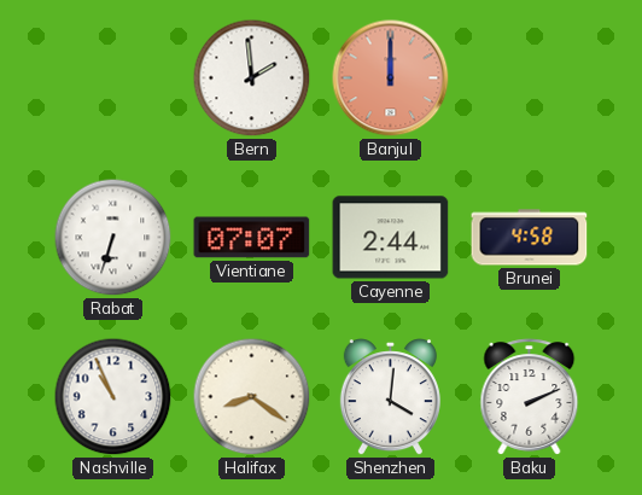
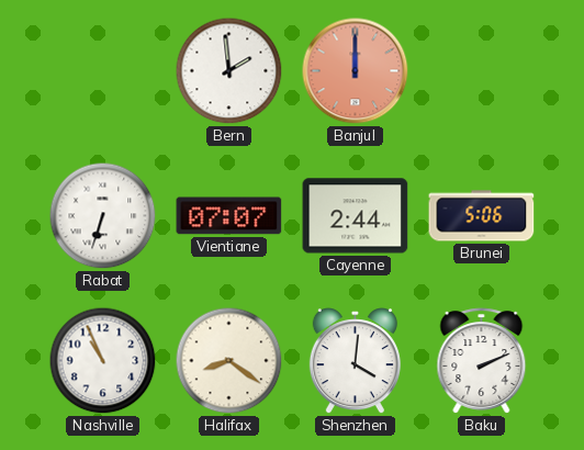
Brunei: 4:58 -> 5:06 (482, 216)
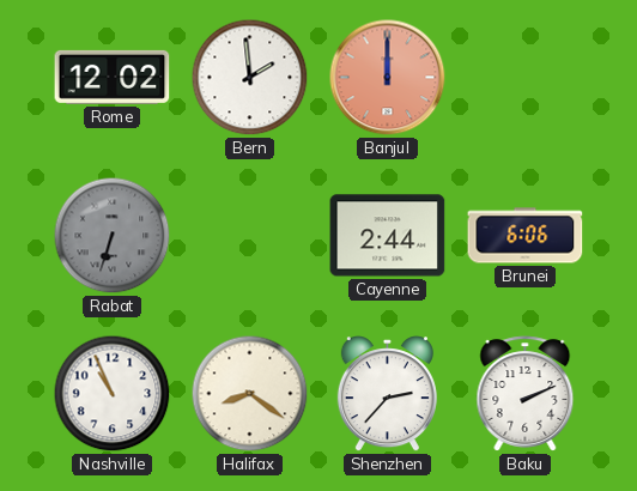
Rome: none -> 12:02 (113, 77)
Rabat dial: white -> grey (113, 236)
Vientiane: 07:07 -> none (229, 216)
Brunei: 5:06 -> 6:06 (526, 236)
Shenzhen: 4:01 -> 2:37 (387, 394)
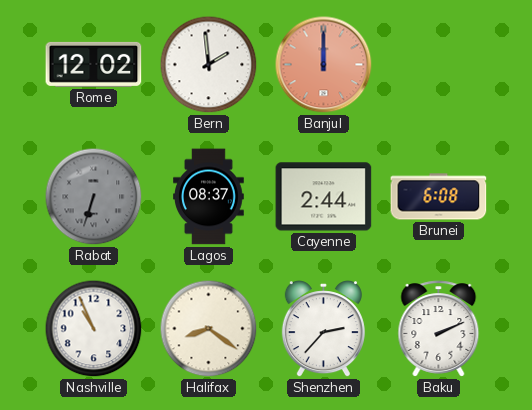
Lagos: none -> 08:37 (209, 197)
Brunei: 6:06 -> 6:08 (439, 197)
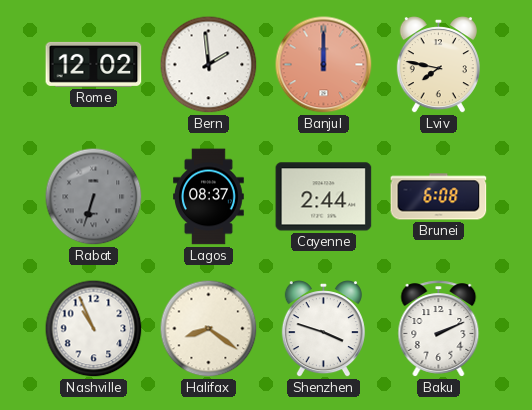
Lviv: none -> 7:47 (438, 65)
Shenzhen: 2:37 -> 3:48 (323, 329)
